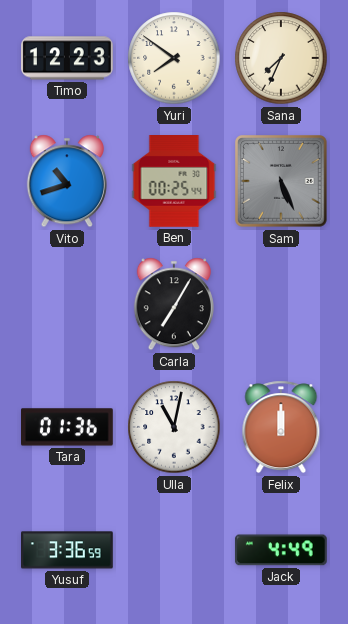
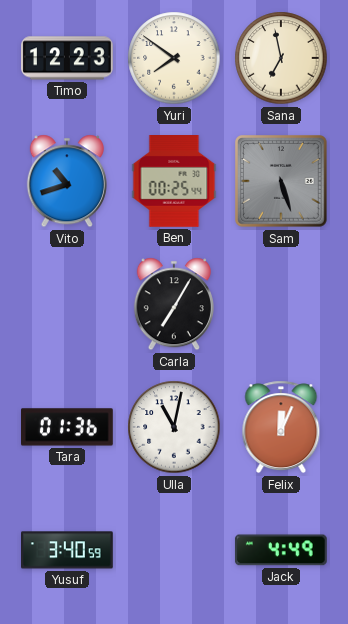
Sana: 7:34 -> 6:58 (281, 58)
Sam: 5:26 -> 5:27 (282, 182)
Felix: 12:00 -> 12:04 (281, 427)
Yusuf: 3:36 -> 3:40 (68, 550)
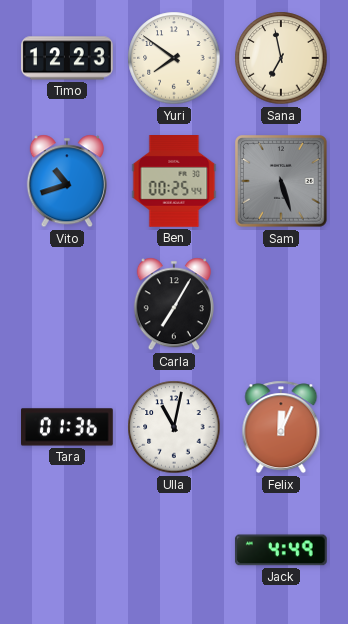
Yusuf: 3:40 -> none (68, 550)
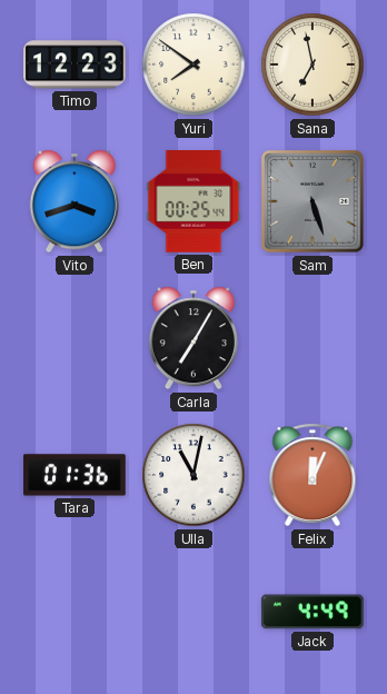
Vito: 10:42 -> 3:42 (75, 201)
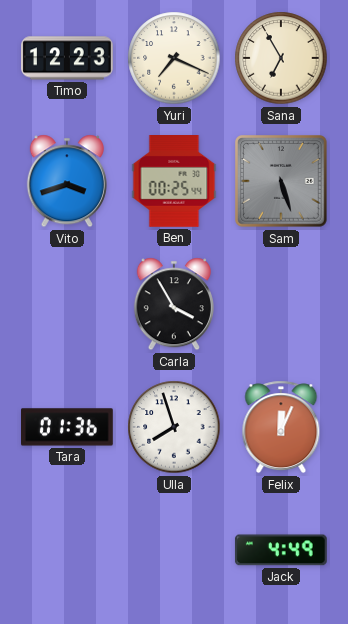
Yuri: 7:51 -> 7:19 (174, 58)
Sana: 6:58 -> 6:55 (281, 58)
Carla: 7:05 -> 3:55 (174, 304)
Ulla: 11:02 -> 7:57 (174, 427)
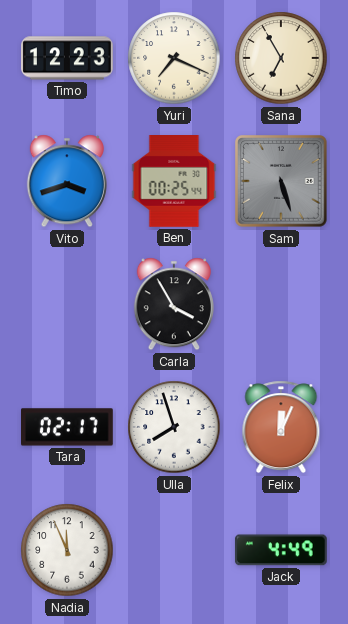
Tara: 01:36 -> 02:17 (68, 427)
Nadia: none -> 11:56 (67, 550)
